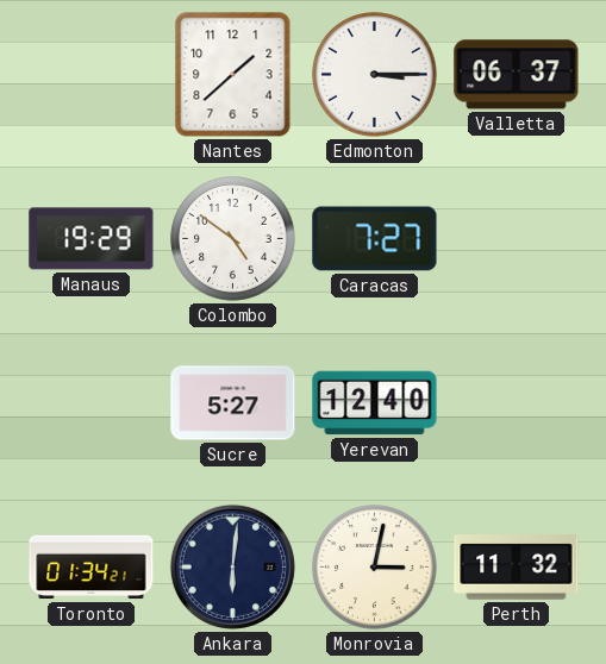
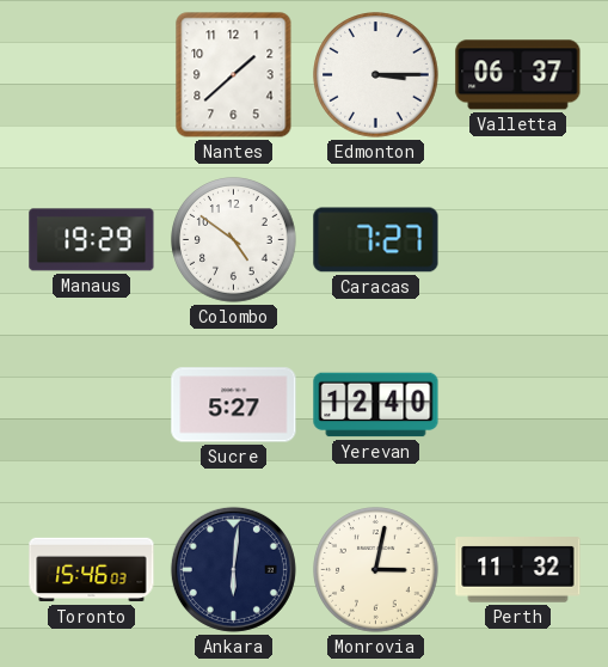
Toronto: 01:34 -> 15:46 (92, 570)
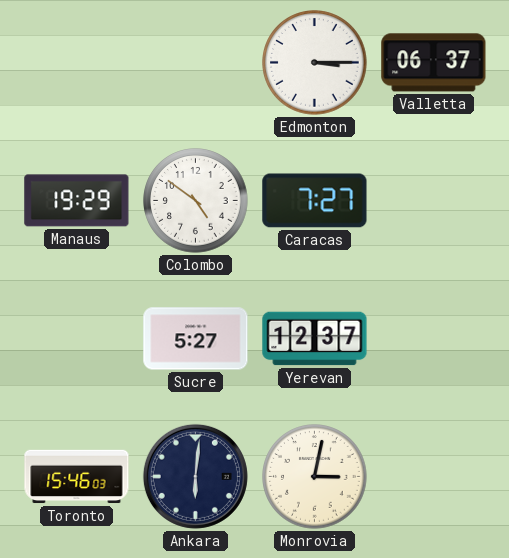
Nantes: 1:38 -> none (234, 75)
Yerevan: 12:40 -> 12:37 (315, 339)
Perth: 11:32 -> none (518, 570)
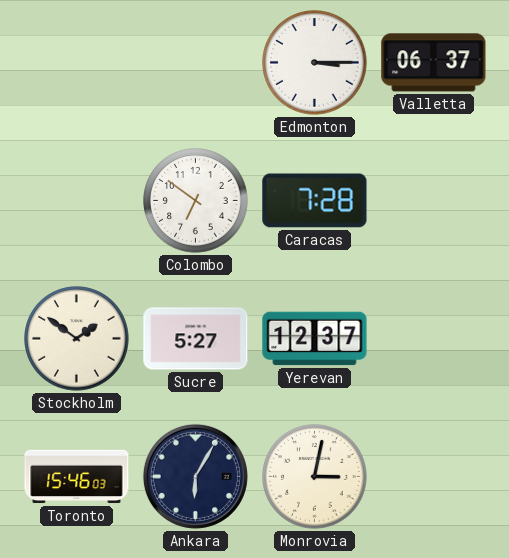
Manaus: 19:29 -> none (77, 201)
Colombo: 4:51 -> 6:51 (196, 201)
Caracas: 7:27 -> 7:28 (315, 201)
Stockholm: none -> 1:51 (77, 339)
Ankara: 6:01 -> 6:05 (195, 476)
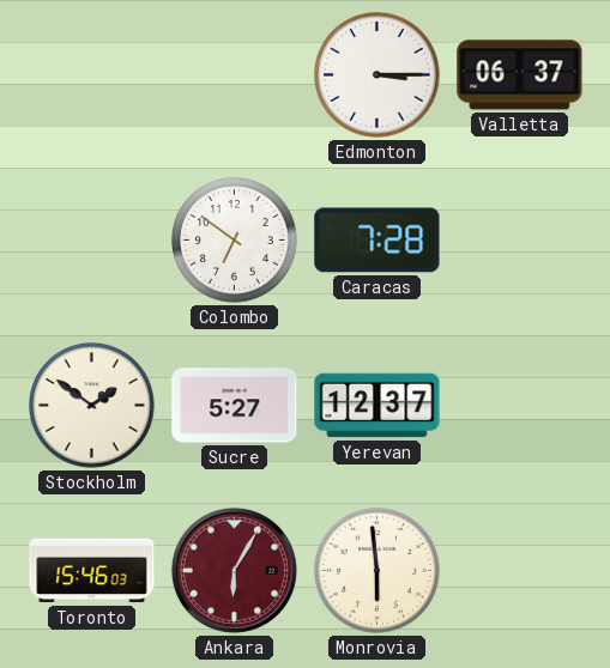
Ankara dial: navy -> burgundy (234, 570)
Monrovia: 3:02 -> 5:59 (378, 571)
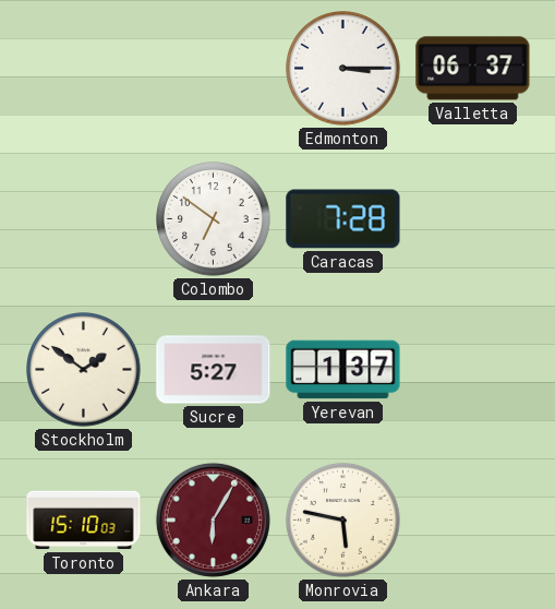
Yerevan: 12:37 -> 1:37 (343, 370)
Toronto: 15:46 -> 15:10 (84, 521)
Monrovia: 5:59 -> 5:47 (343, 521)
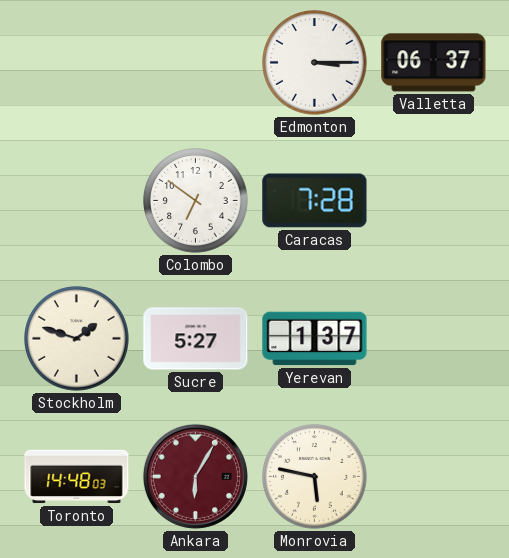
Stockholm: 1:51 -> 1:48 (77, 339)
Toronto: 15:10 -> 14:48 (77, 477)
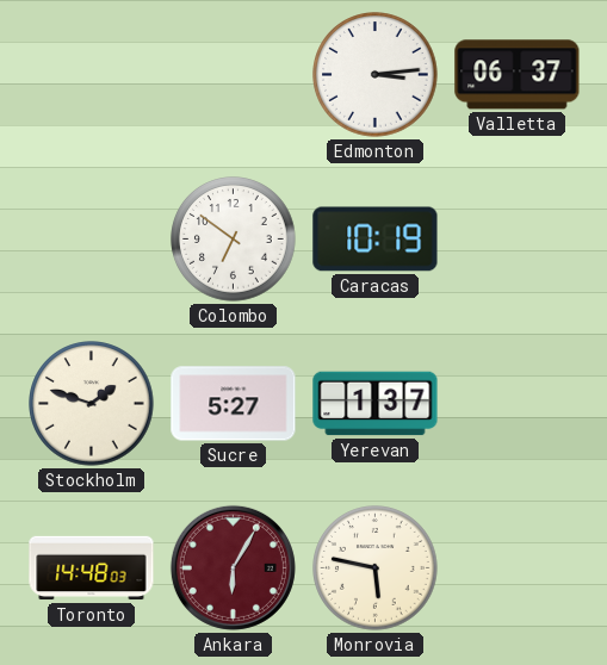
Edmonton: 3:15 -> 3:14 (376, 75)
Caracas: 7:28 -> 10:19 (376, 240)
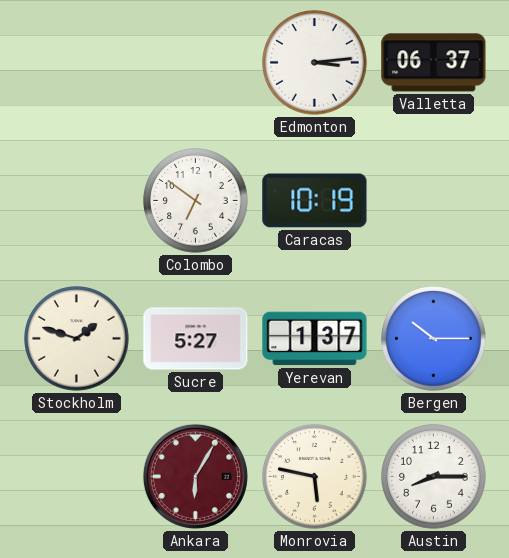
Bergen: none -> 10:15 (434, 339)
Toronto: 14:48 -> none (92, 568)
Austin: none -> 8:15 (434, 477)
